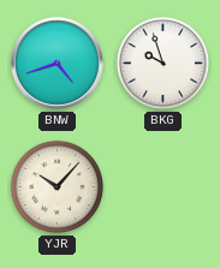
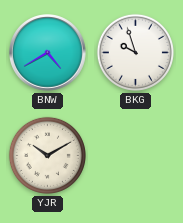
BNW: 4:42 -> 4:40 (48, 53)
YJR: 10:07 -> 10:10 (47, 155)
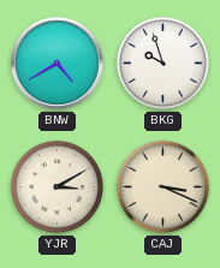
YJR: 10:10 -> 3:10 (57, 186)
CAJ: none -> 3:19 (162, 186)
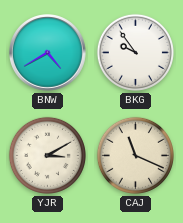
BKG: 9:57 -> 9:54 (135, 52)
CAJ: 3:19 -> 11:19 (135, 155)
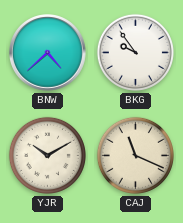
BNW: 4:40 -> 4:38 (48, 53)
YJR: 3:10 -> 10:10 (47, 155)
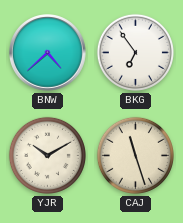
BKG: 9:54 -> 6:54 (135, 52)
CAJ: 11:19 -> 11:27 (135, 155)
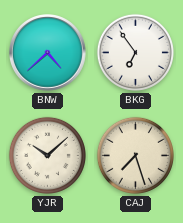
YJR: 10:10 -> 10:08 (47, 155)
CAJ: 11:27 -> 7:27 (135, 155)
